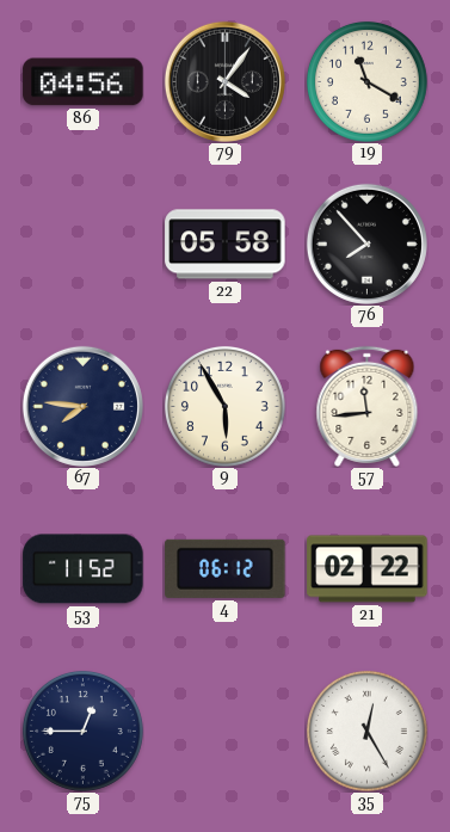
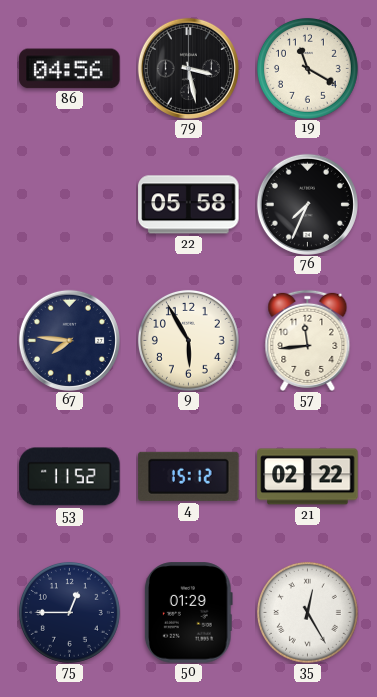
79: 4:06 -> 3:28 (188, 68)
76: 7:53 -> 7:34 (307, 204)
4: 06:12 -> 15:12 (189, 476)
50: none -> 01:29 (188, 613)
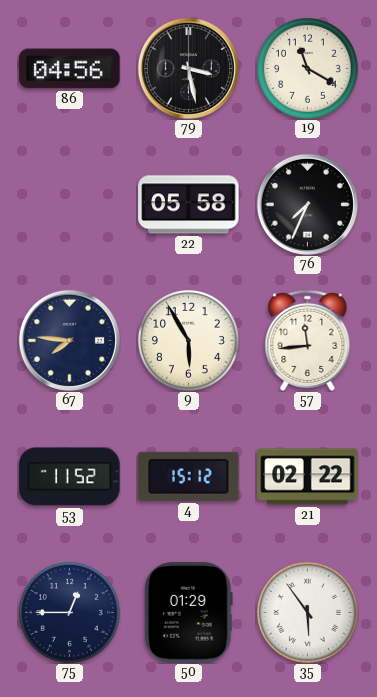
35: 12:25 -> 5:54 (307, 612)
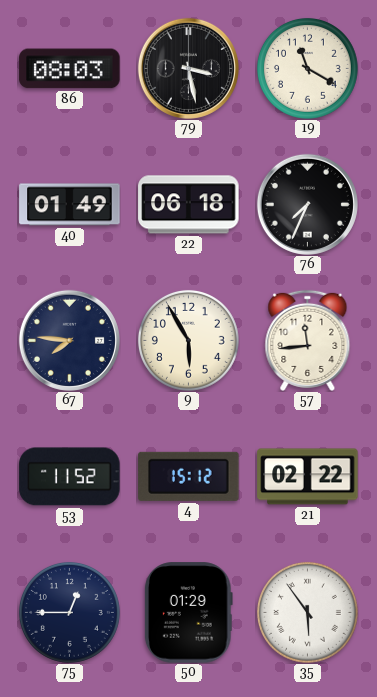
86: 04:56 -> 08:03 (70, 69)
40: none -> 01:49 (70, 205)
22: 05:58 -> 06:18 (189, 205)
